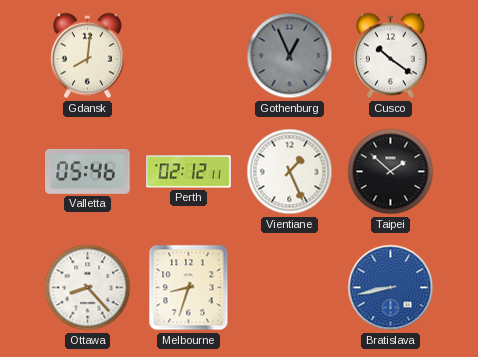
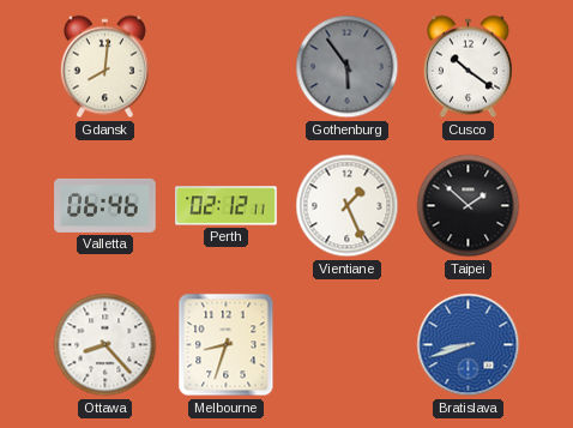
Gothenburg: 12:56 -> 5:54 (348, 67)
Valletta: 05:46 -> 06:46 (105, 205)
Bratislava: 8:43 -> 8:42 (469, 345)
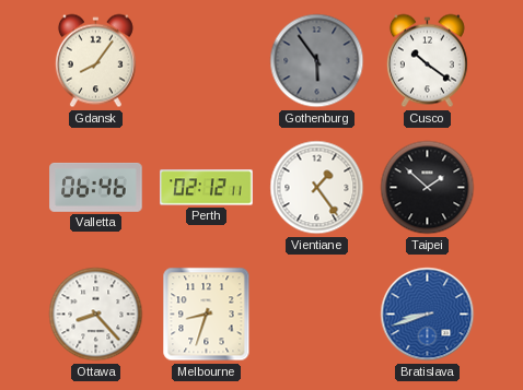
Gdansk: 8:01 -> 8:06 (95, 61)
Vientiane: 1:26 -> 1:24 (317, 188)
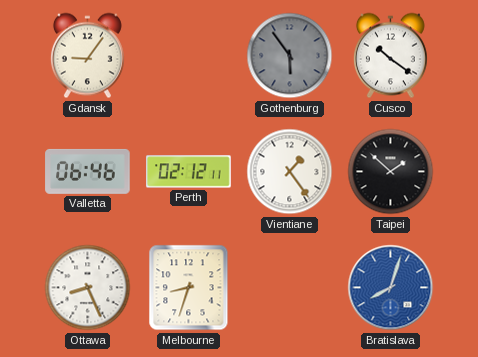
Gdansk: 8:06 -> 9:06 (87, 56)
Ottawa: 8:23 -> 8:26 (88, 288)
Bratislava: 8:42 -> 8:03 (391, 288)
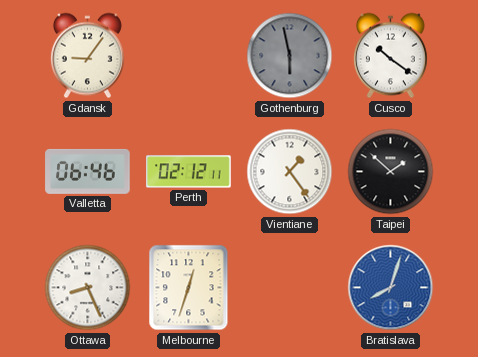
Gothenburg: 5:54 -> 5:58 (290, 56)
Melbourne: 8:33 -> 12:33 (189, 288)
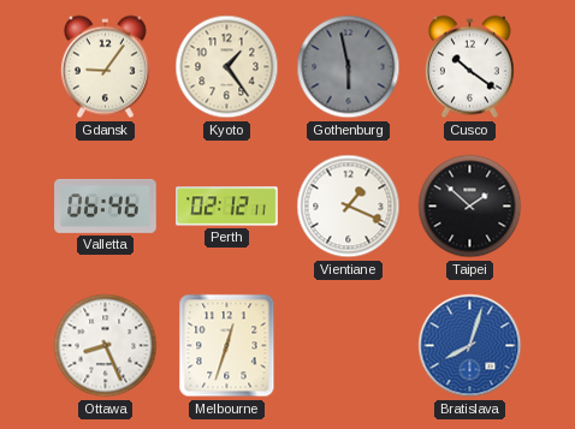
Kyoto: none -> 1:24 (227, 67)
Vientiane: 1:24 -> 1:19 (349, 207)
